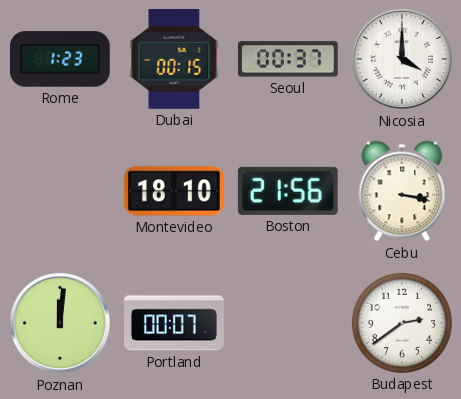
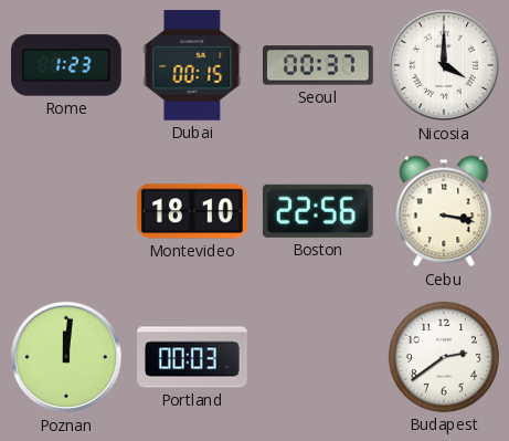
Boston: 21:56 -> 22:56 (318, 211)
Portland: 00:07 -> 00:03 (193, 357)
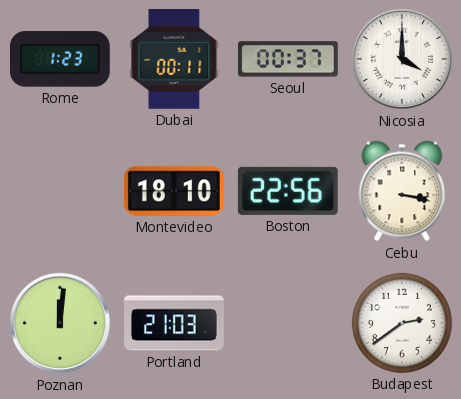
Dubai: 00:15 -> 00:11 (174, 60)
Portland: 00:03 -> 21:03 (175, 323)
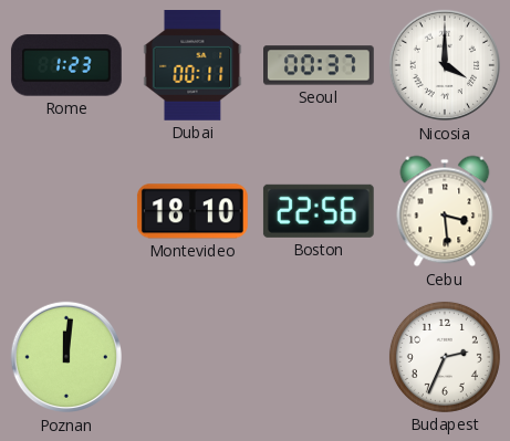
Cebu: 3:17 -> 3:29 (445, 211)
Portland: 21:03 -> none (175, 323)
Budapest: 2:39 -> 2:34 (445, 357)
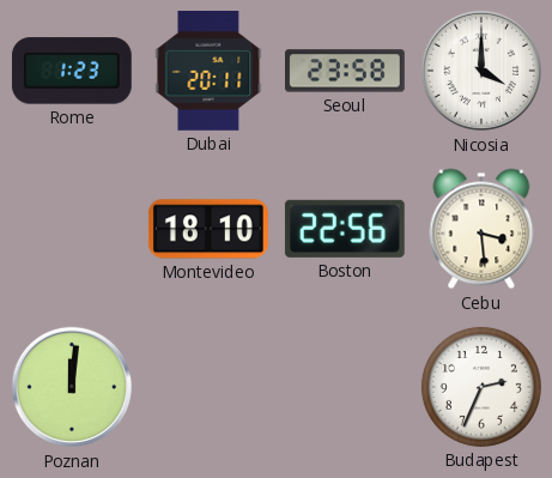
Dubai: 00:11 -> 20:11 (208, 72)
Seoul: 00:37 -> 23:58 (346, 71)
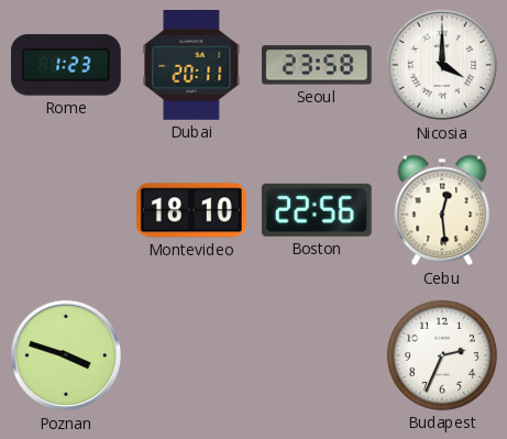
Cebu: 3:29 -> 12:29 (442, 210)
Poznan: 12:01 -> 3:48 (66, 355)
